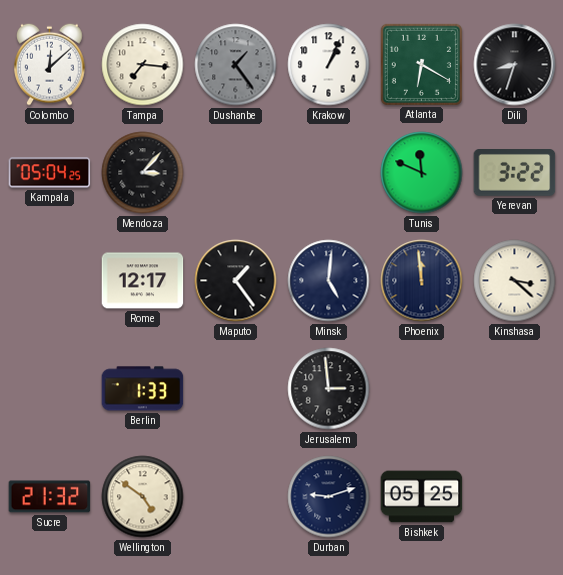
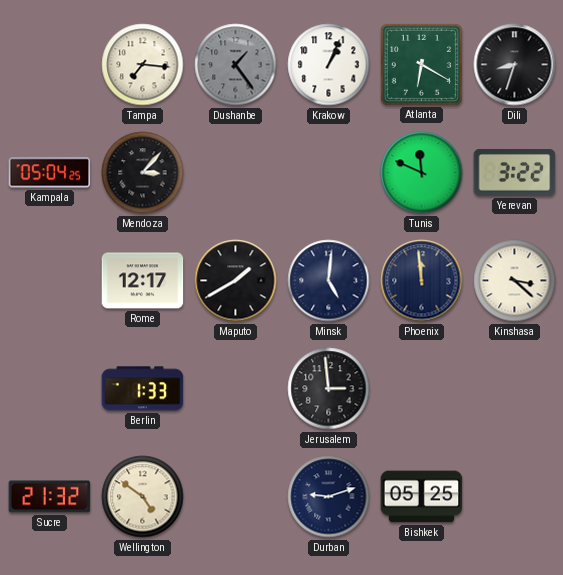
Colombo: 12:08 -> none (50, 64)
Maputo: 1:24 -> 1:40 (236, 281)
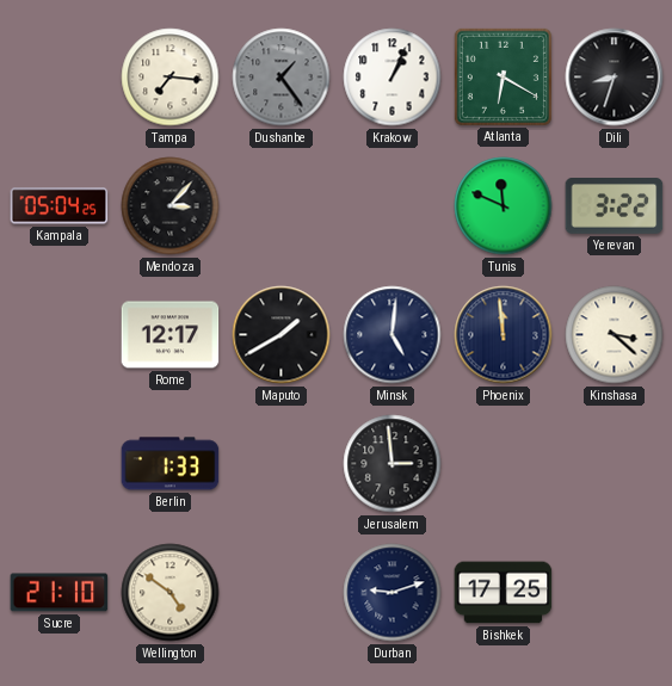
Sucre: 21:32 -> 21:10 (60, 593)
Bishkek: 05:25 -> 17:25 (504, 593)
